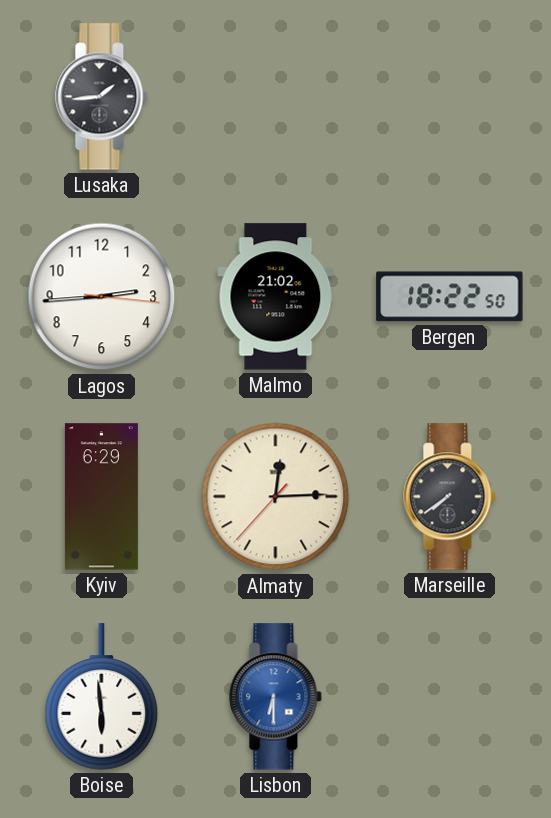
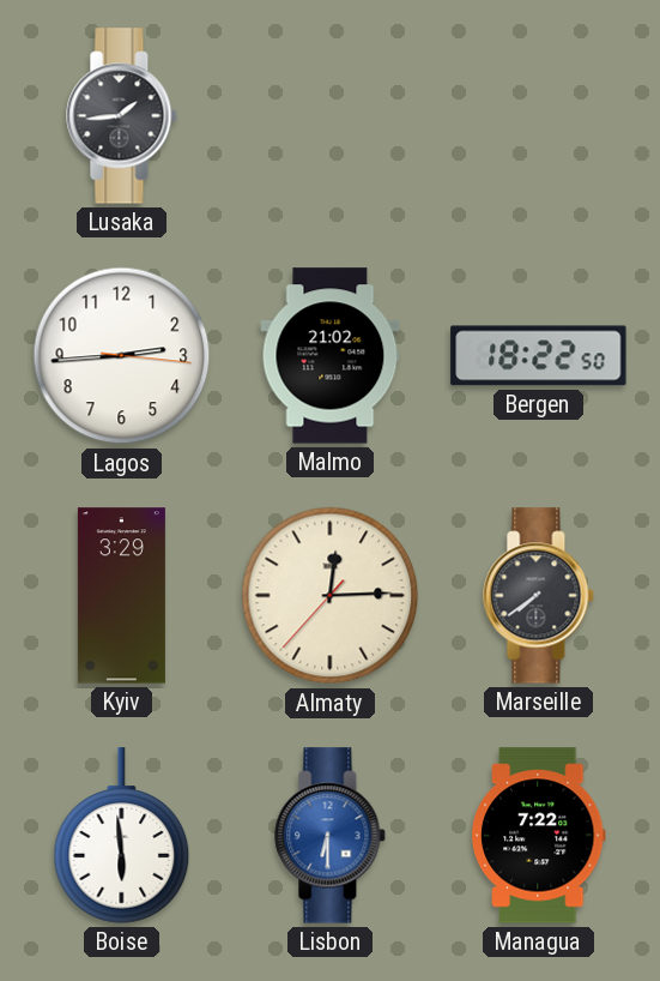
Kyiv: 6:29 -> 3:29 (121, 596)
Managua: none -> 7:22 (538, 836)
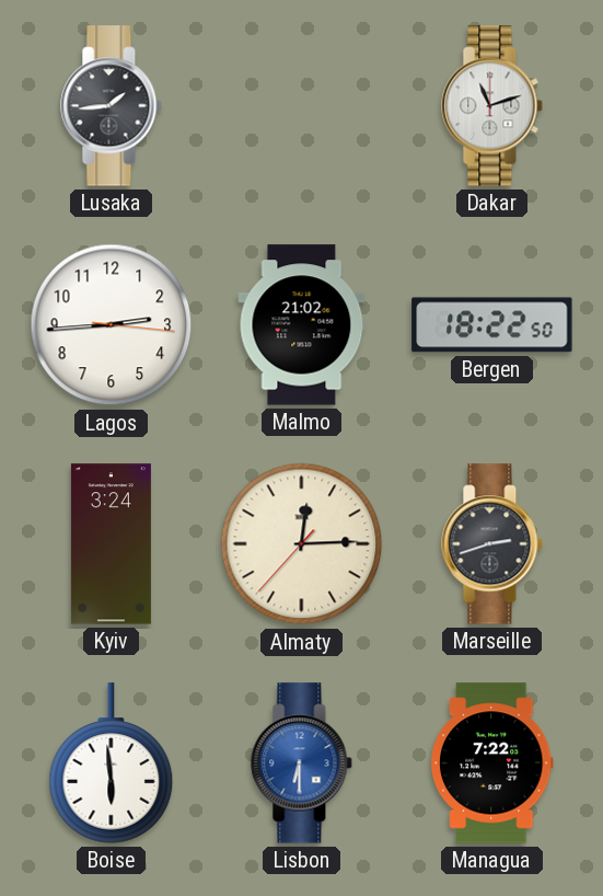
Dakar: none -> 11:12 (492, 106)
Kyiv: 3:29 -> 3:24 (111, 544)
Marseille: 7:39 -> 2:42 (492, 544)
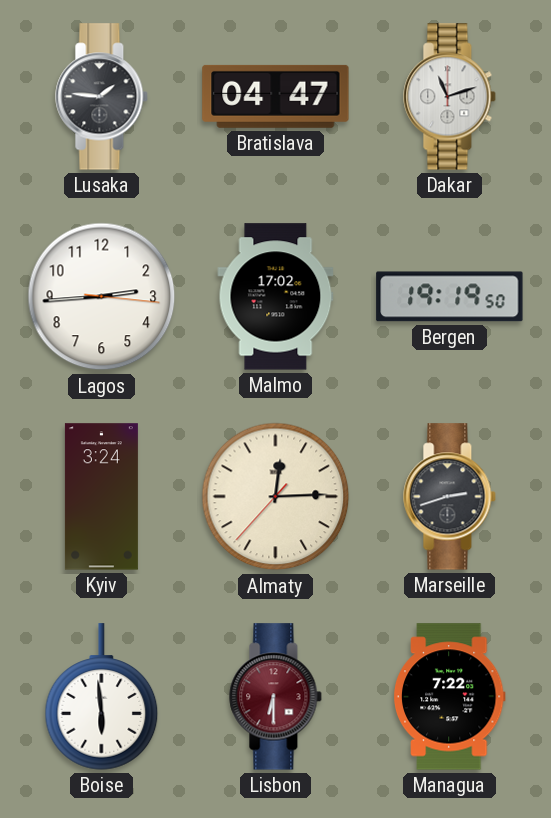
Lusaka: 1:44 -> 1:46 (102, 97)
Bratislava: none -> 04:47 (276, 96)
Malmo: 21:02 -> 17:02 (276, 297)
Bergen: 18:22 -> 19:19 (450, 297)
Lisbon dial: blue -> burgundy (276, 697)
